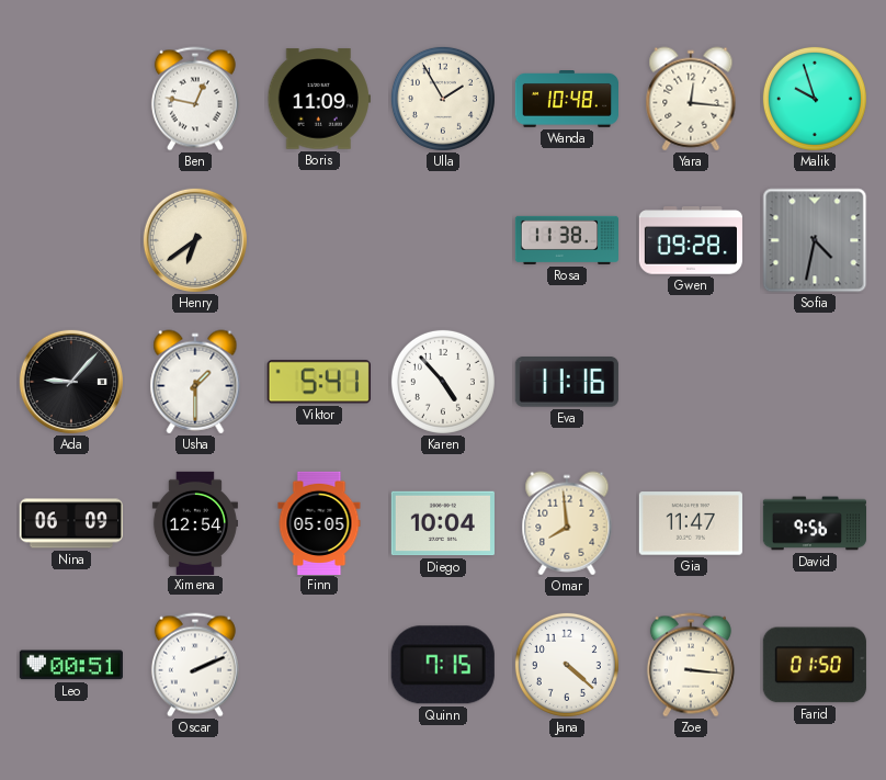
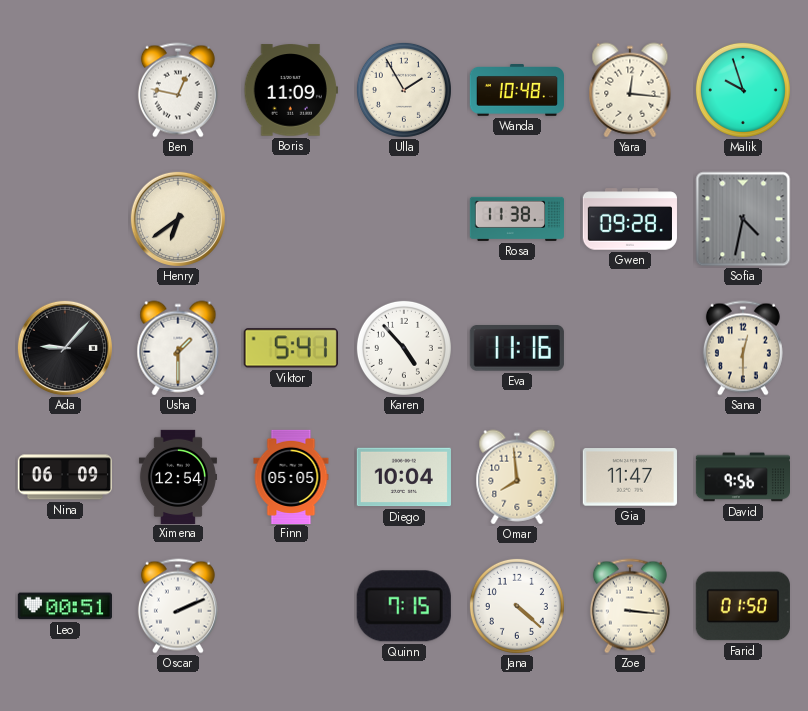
Sana: none -> 12:30 (743, 348)
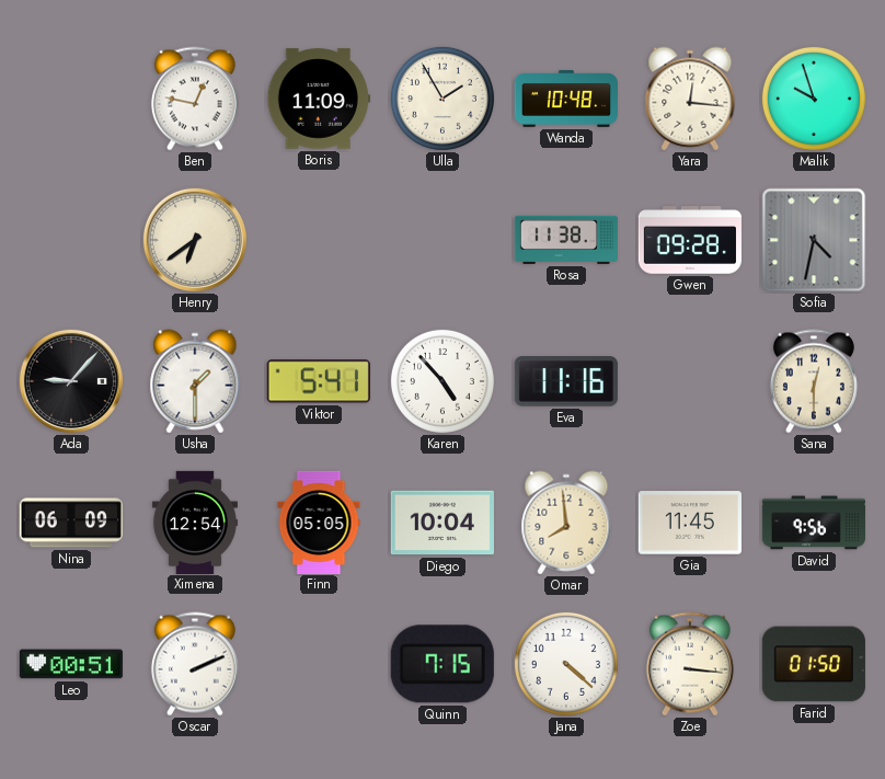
Gia: 11:47 -> 11:45 (690, 523)
